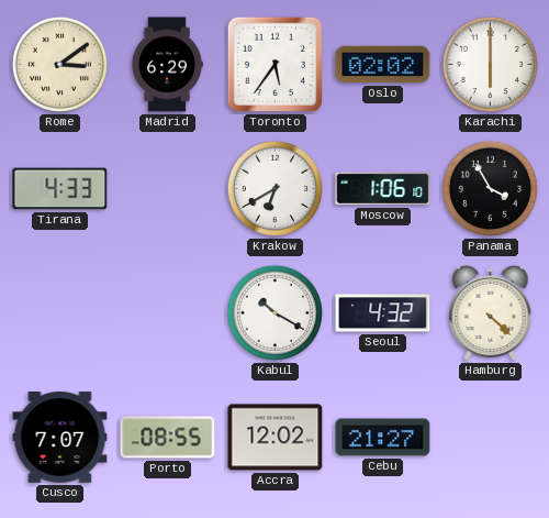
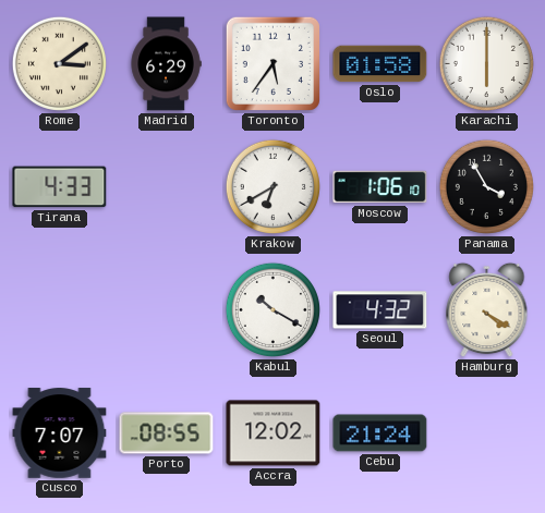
Oslo: 02:02 -> 01:58 (380, 64)
Hamburg: 4:22 -> 4:20 (487, 310)
Cebu: 21:27 -> 21:24 (380, 433)
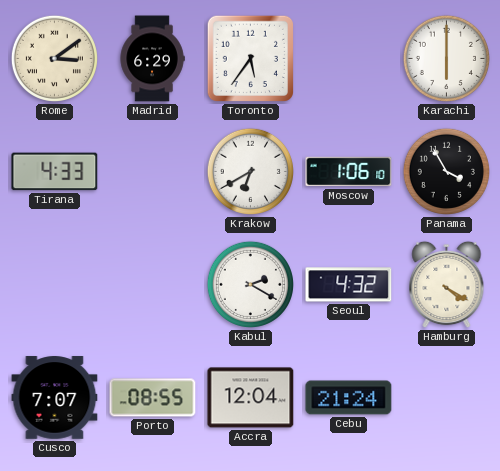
Oslo: 01:58 -> none (380, 64)
Kabul: 10:20 -> 2:20 (250, 284)
Accra: 12:02 -> 12:04 (251, 398)
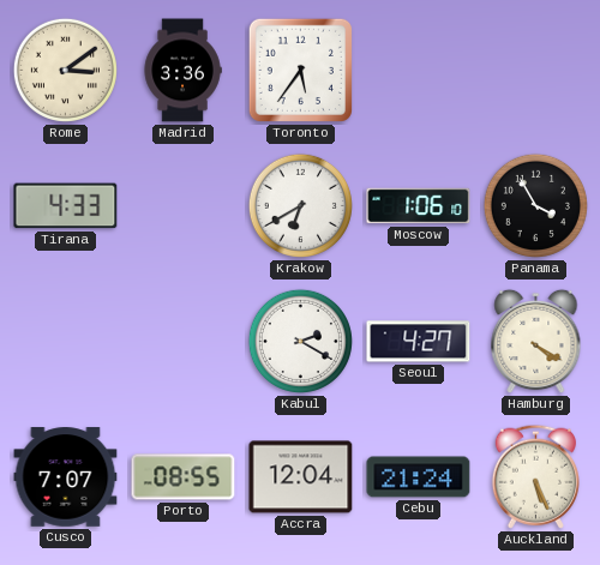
Madrid: 6:29 -> 3:36 (182, 71)
Karachi: 6:00 -> none (446, 58)
Seoul: 4:32 -> 4:27 (419, 342)
Auckland: none -> 5:26 (535, 476)
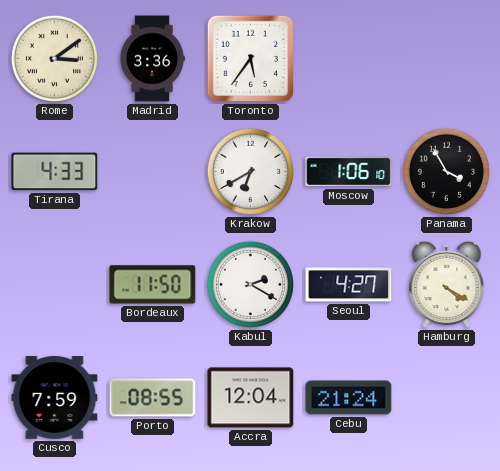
Bordeaux: none -> 11:50 (153, 285)
Cusco: 7:07 -> 7:59 (55, 398)
Auckland: 5:26 -> none (535, 476)
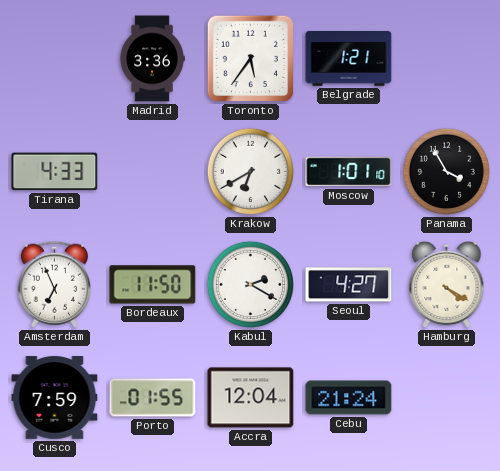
Rome: 3:09 -> none (54, 58)
Belgrade: none -> 1:21 (349, 59)
Moscow: 1:06 -> 1:01 (349, 172)
Amsterdam: none -> 6:56 (54, 284)
Porto: 08:55 -> 01:55 (153, 398)
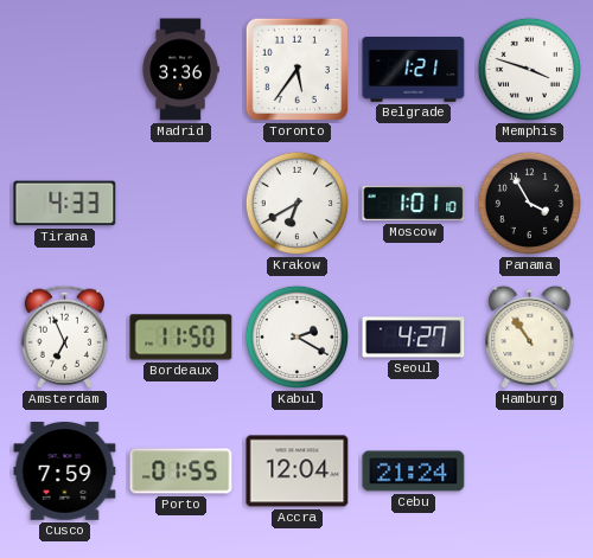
Memphis: none -> 3:48 (529, 69)
Hamburg: 4:20 -> 10:54 (530, 338)
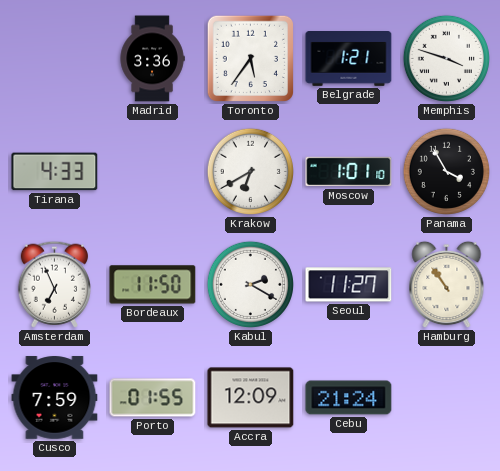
Seoul: 4:27 -> 11:27 (349, 285)
Accra: 12:04 -> 12:09 (251, 398)
